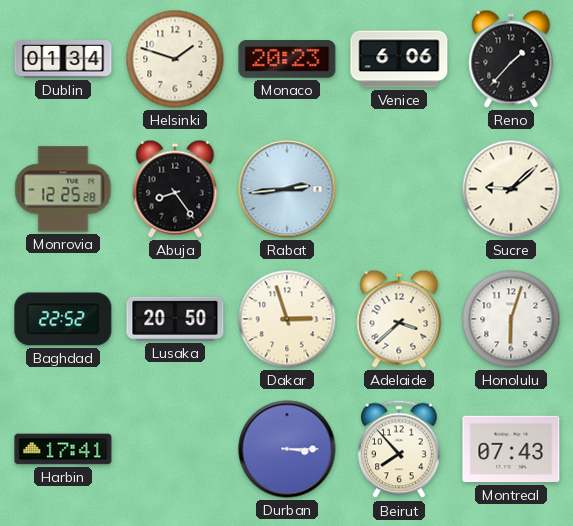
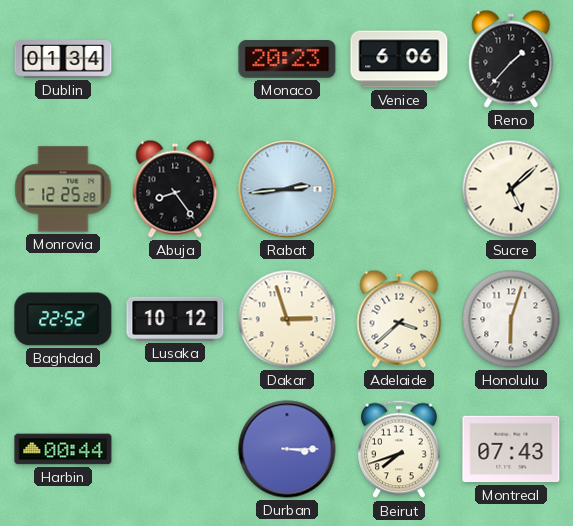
Helsinki: 1:48 -> none (175, 59)
Sucre: 9:08 -> 5:08 (511, 189)
Lusaka: 20:50 -> 10:12 (175, 319)
Harbin: 17:41 -> 00:44 (63, 449)
Beirut: 7:53 -> 7:42 (399, 449)
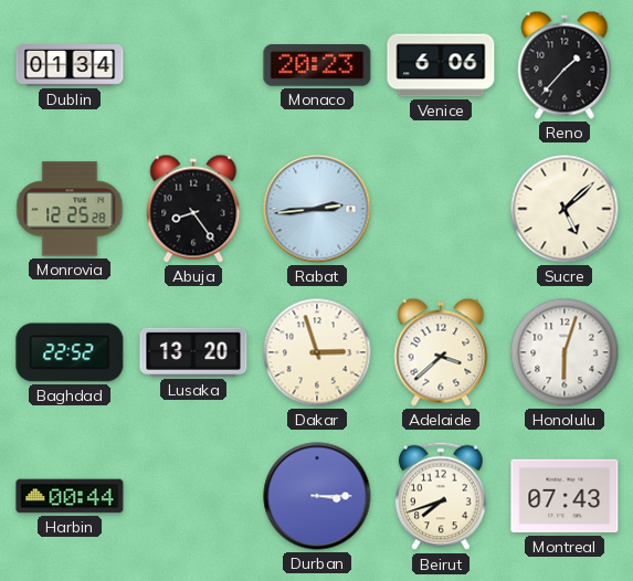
Lusaka: 10:12 -> 13:20 (193, 352)
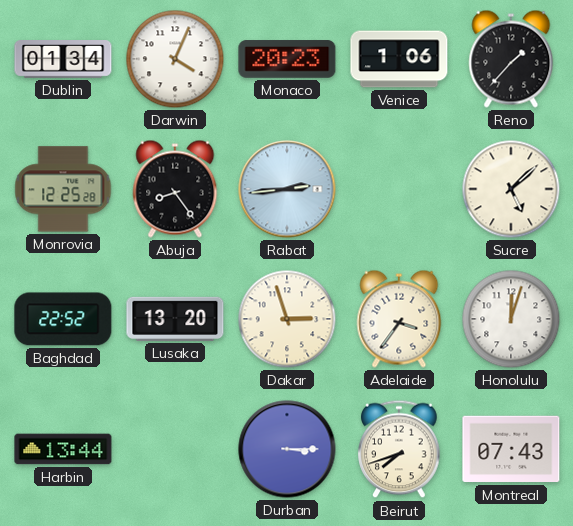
Darwin: none -> 4:04 (175, 59)
Venice: 6:06 -> 1:06 (399, 59)
Adelaide: 3:38 -> 3:36 (399, 319)
Honolulu: 6:03 -> 12:03 (511, 319)
Harbin: 00:44 -> 13:44 (63, 449)
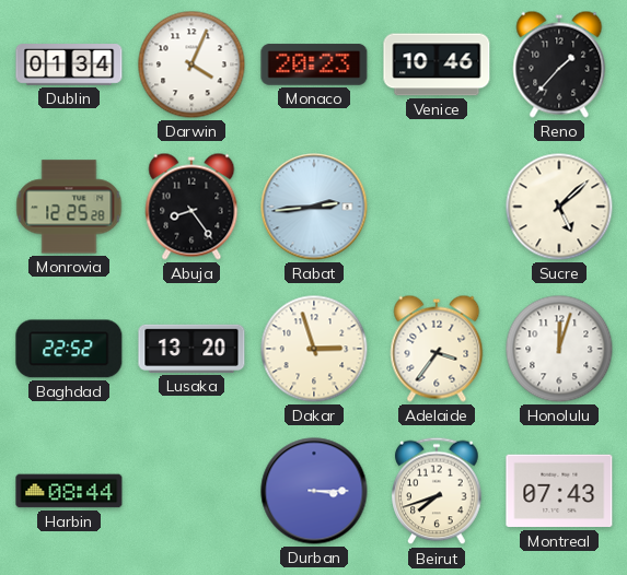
Venice: 1:06 -> 10:46 (437, 64)
Harbin: 13:44 -> 08:44 (69, 491)
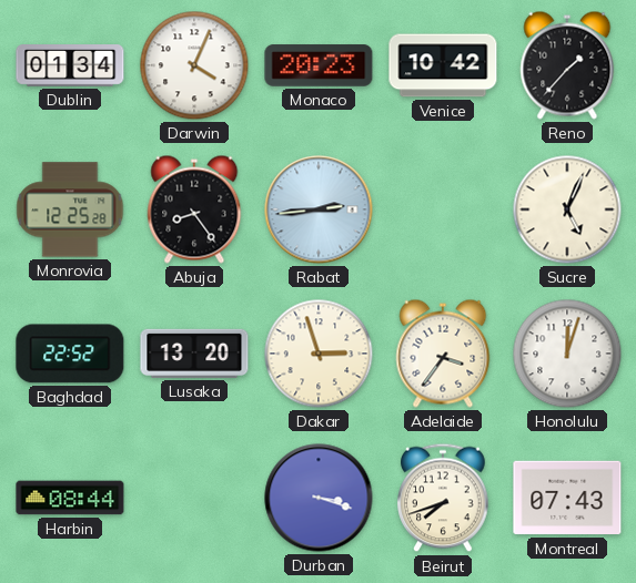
Venice: 10:46 -> 10:42 (443, 65)
Sucre: 5:08 -> 5:04 (567, 209)
Durban: 3:15 -> 3:18 (319, 498)
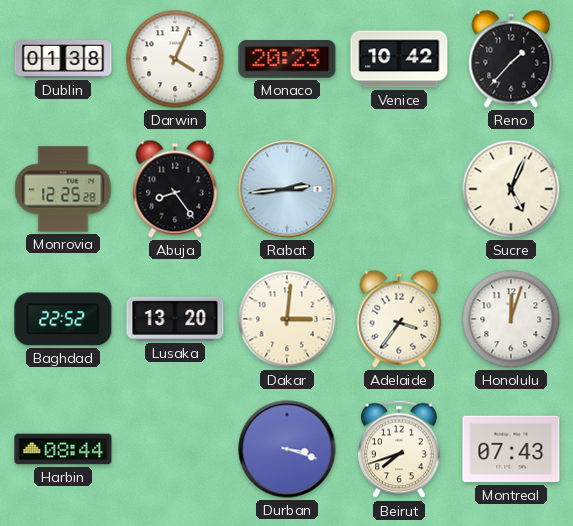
Dublin: 01:34 -> 01:38 (63, 59)
Dakar: 2:57 -> 3:01 (287, 319)
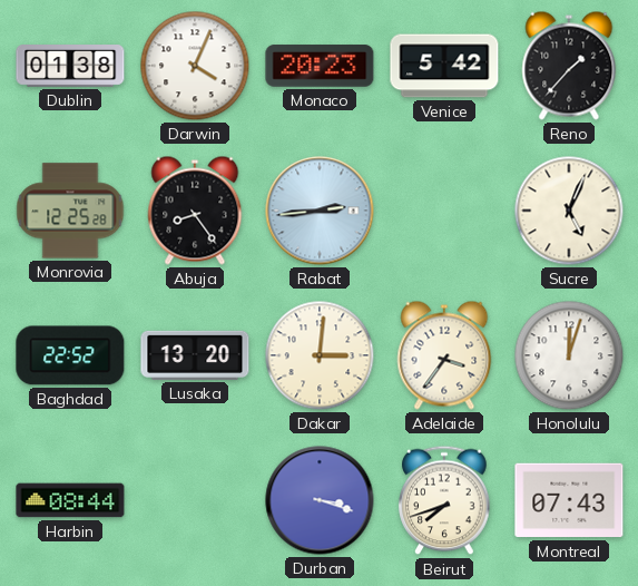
Venice: 10:42 -> 5:42 (444, 66)
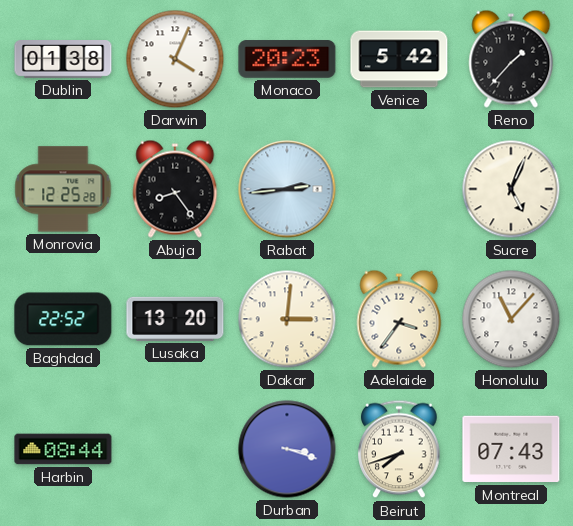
Honolulu: 12:03 -> 11:07 (511, 319)
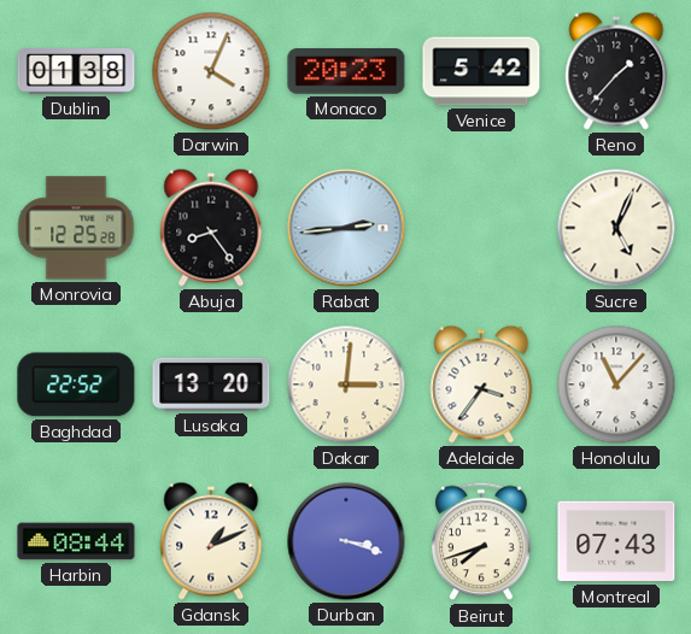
Gdansk: none -> 1:11 (211, 541)
